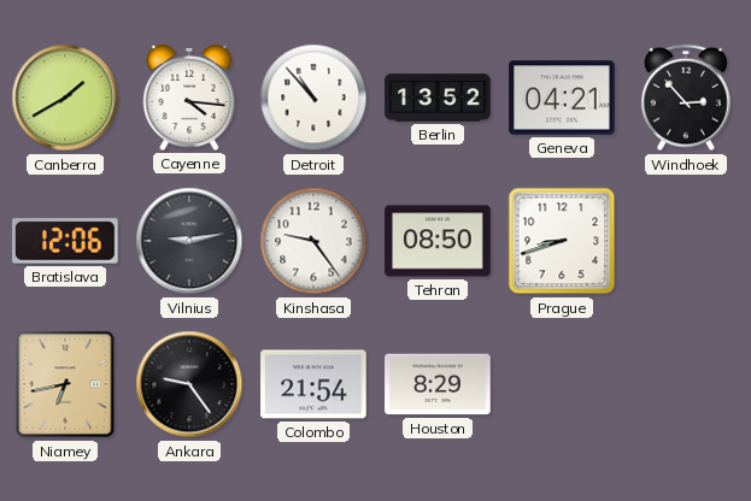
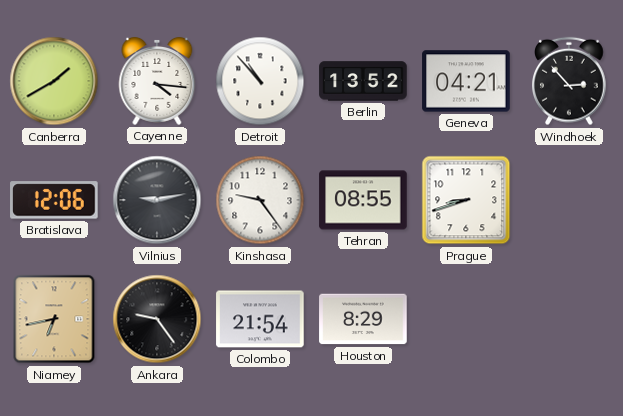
Tehran: 08:50 -> 08:55 (363, 200)
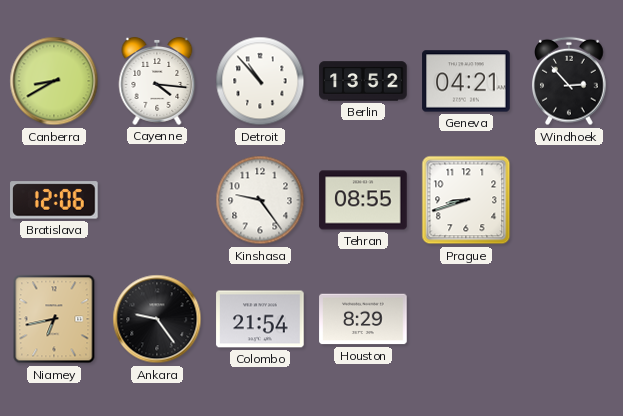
Canberra: 1:40 -> 8:40 (54, 81)
Vilnius: 9:13 -> none (157, 200)
